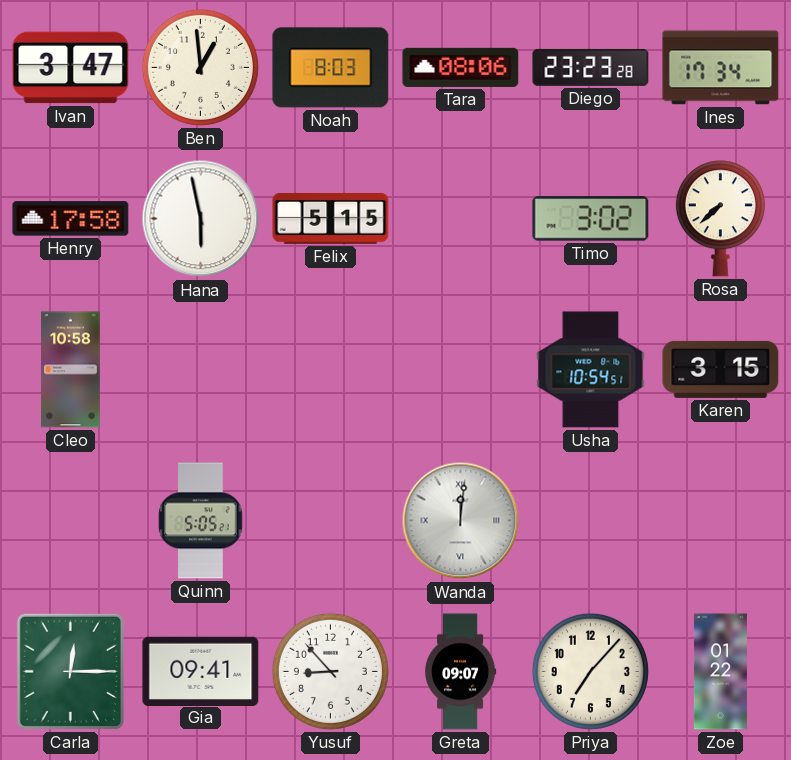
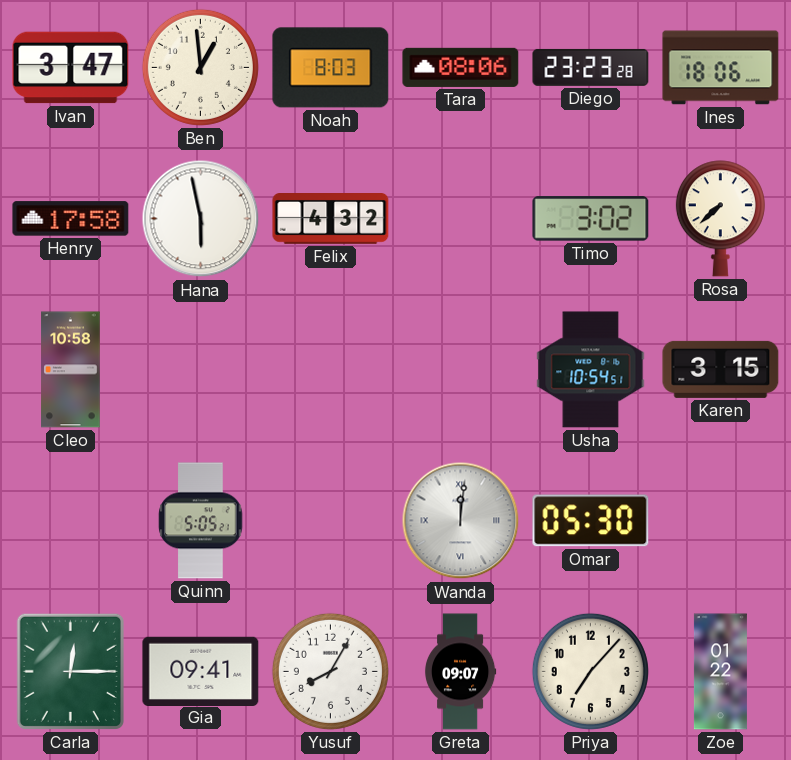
Ines: 17:34 -> 18:06 (721, 68)
Felix: 5:15 -> 4:32 (331, 219)
Omar: none -> 05:30 (591, 521)
Yusuf: 8:53 -> 8:05 (330, 671)
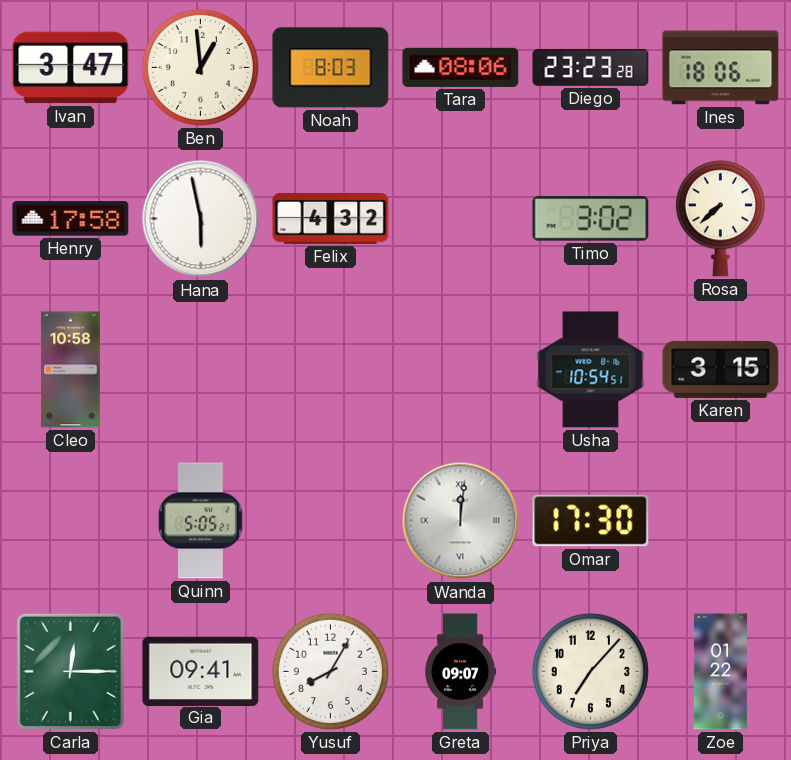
Omar: 05:30 -> 17:30 (591, 521)
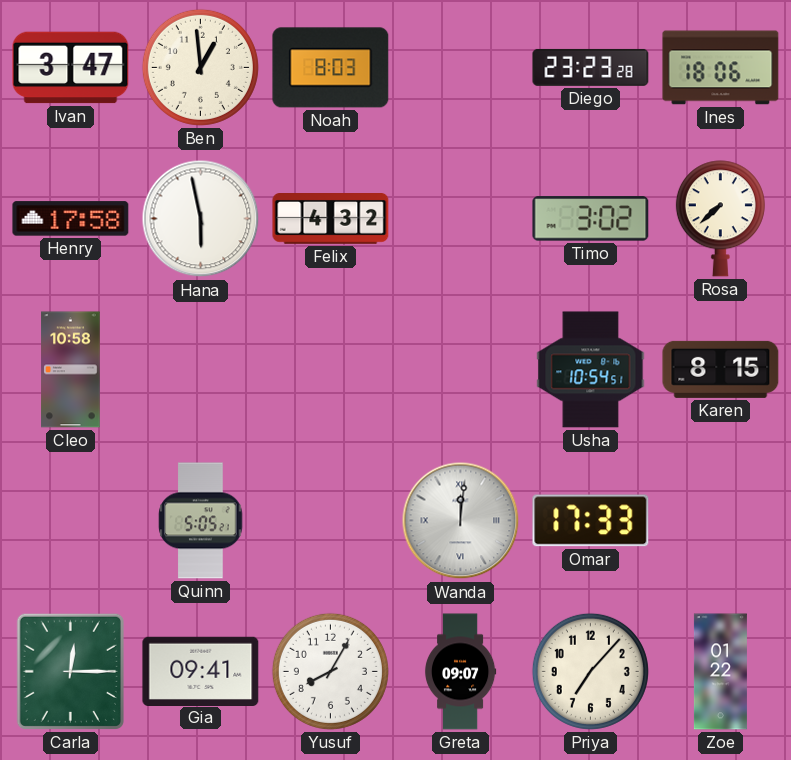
Tara: 08:06 -> none (461, 67)
Karen: 3:15 -> 8:15 (721, 369)
Omar: 17:30 -> 17:33 (591, 521)
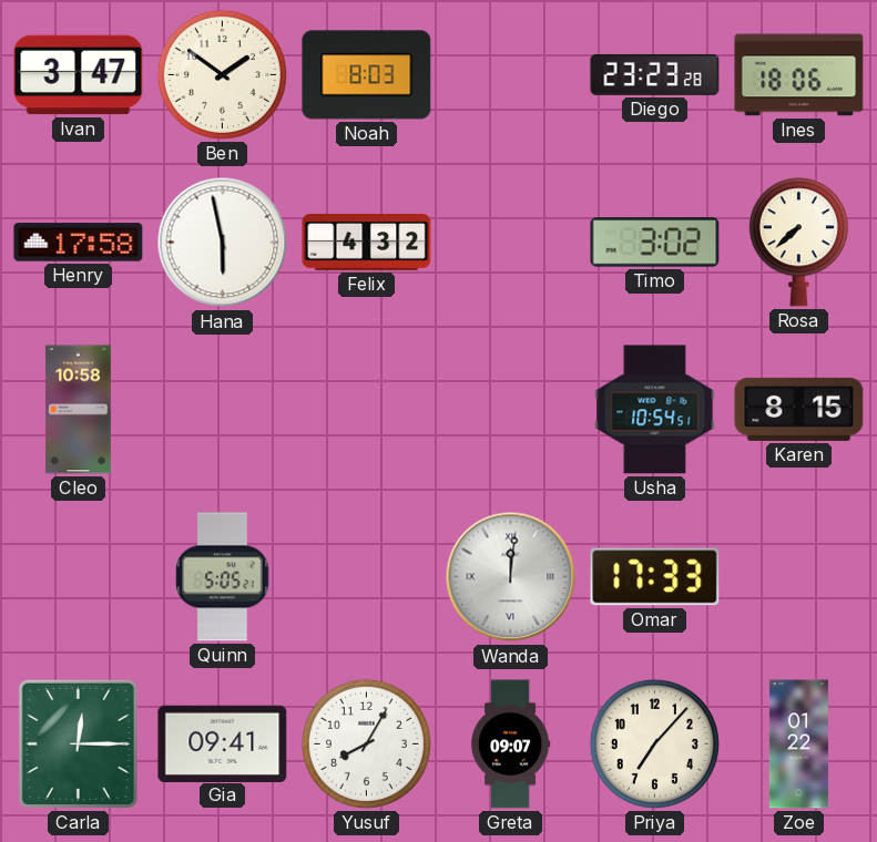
Ben: 12:59 -> 1:51 (222, 74)
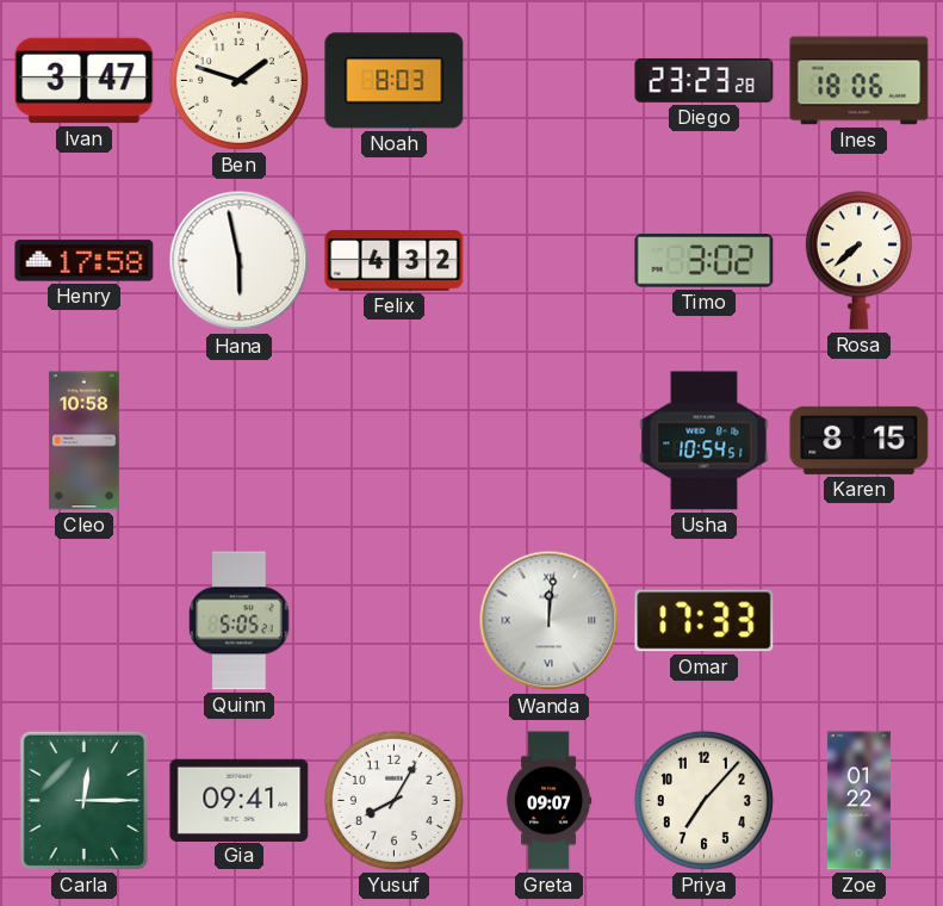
Ben: 1:51 -> 1:48 (238, 80)
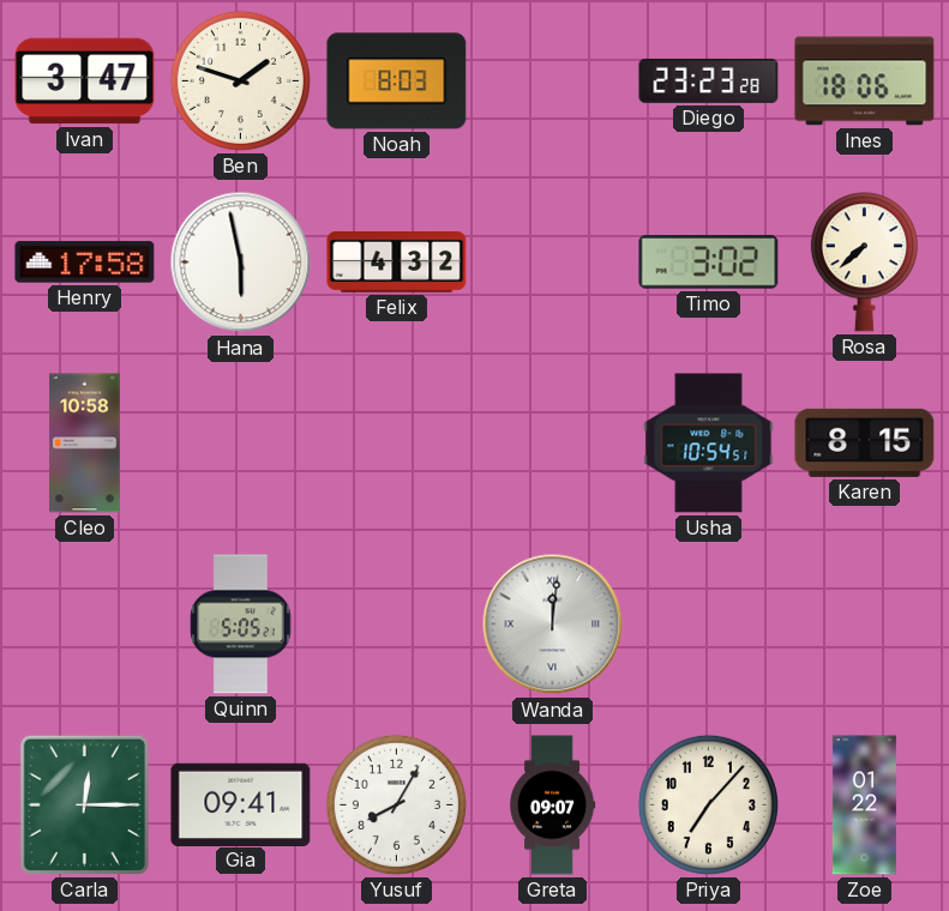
Omar: 17:33 -> none (705, 621)
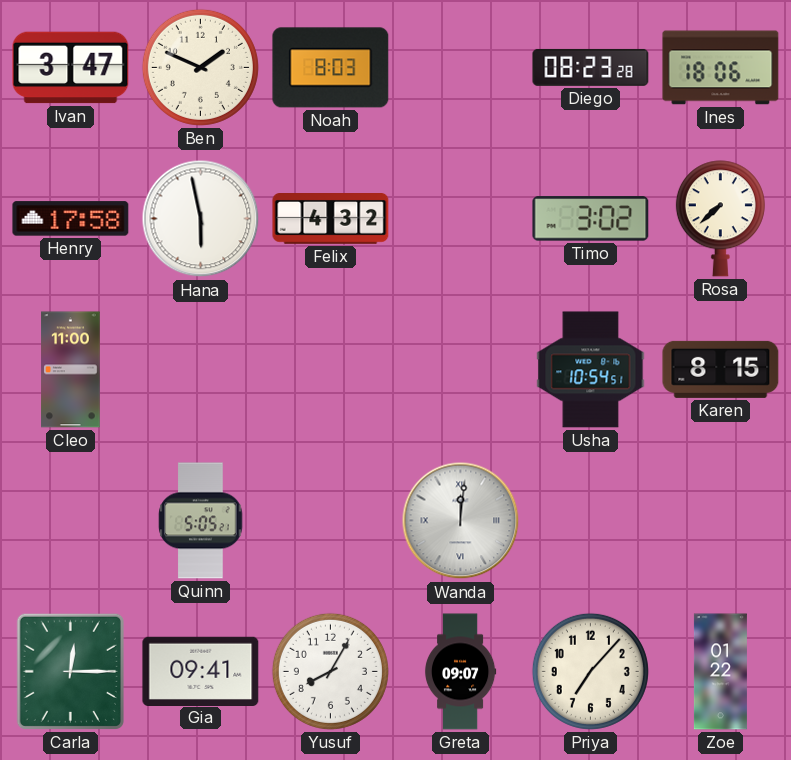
Ben: 1:48 -> 1:49 (200, 67)
Diego: 23:23 -> 08:23 (591, 67)
Cleo: 10:58 -> 11:00 (71, 370)
